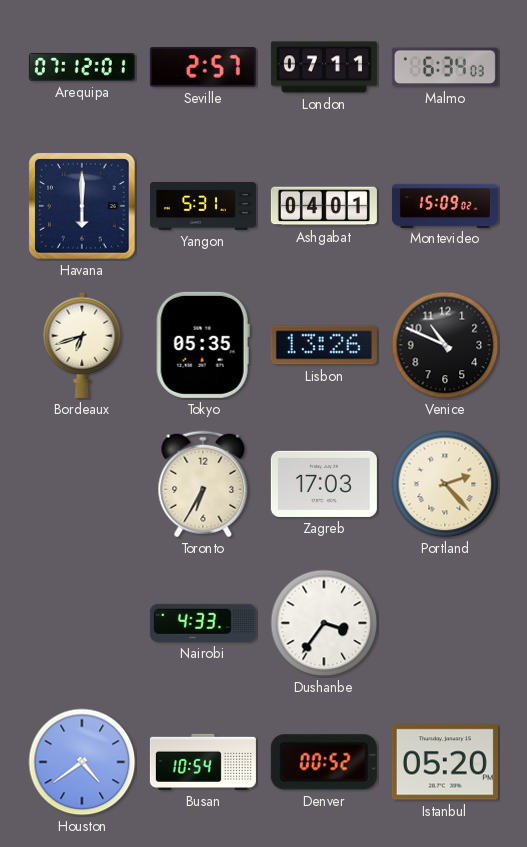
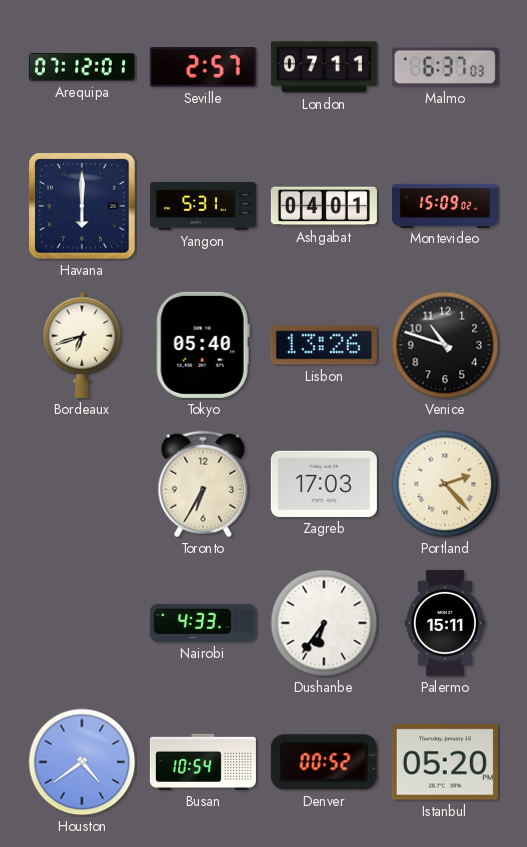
Malmo: 6:34 -> 6:37 (445, 67)
Tokyo: 05:35 -> 05:40 (203, 345)
Venice: 10:49 -> 10:48 (445, 345)
Dushanbe: 3:36 -> 6:36 (324, 623)
Palermo: none -> 15:11 (445, 623)
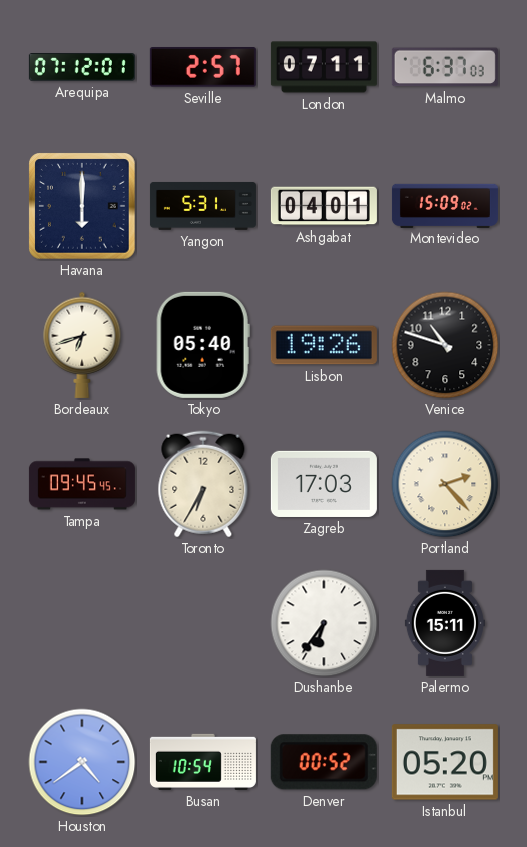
Lisbon: 13:26 -> 19:26 (324, 345)
Tampa: none -> 09:45 (82, 484)
Nairobi: 4:33 -> none (203, 623)
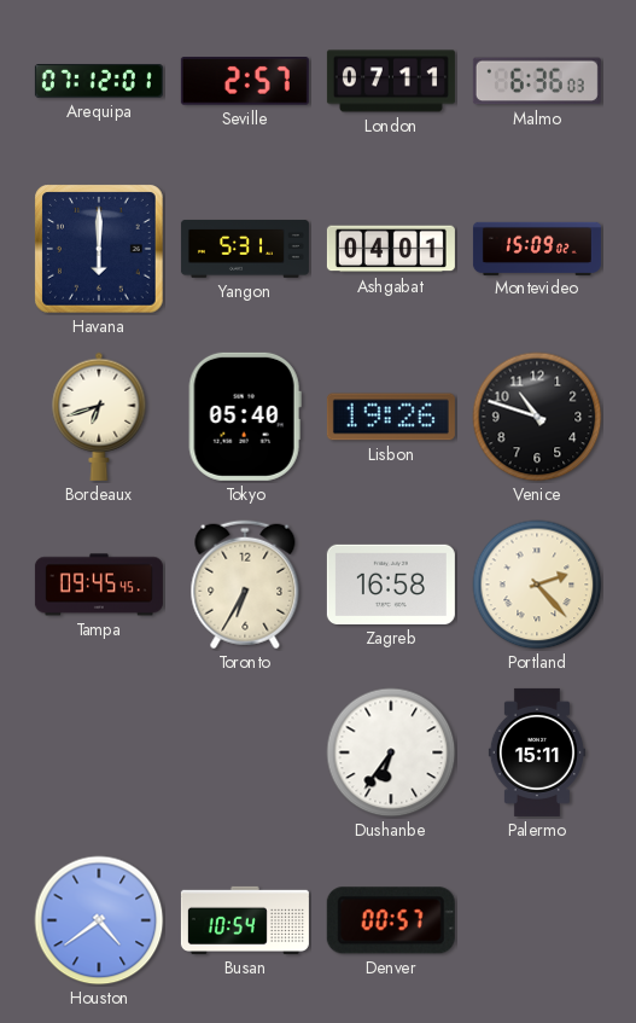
Malmo: 6:37 -> 6:36 (537, 81)
Zagreb: 17:03 -> 16:58 (391, 585)
Denver: 00:52 -> 00:57 (391, 920)
Istanbul: 05:20 -> none (445, 762)
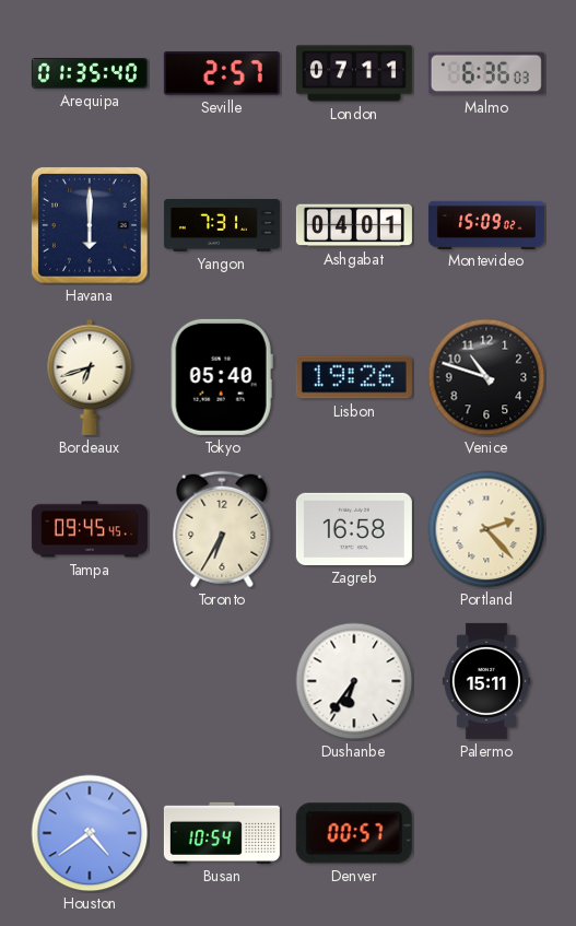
Arequipa: 07:12 -> 01:35 (90, 73)
Yangon: 5:31 -> 7:31 (222, 225)
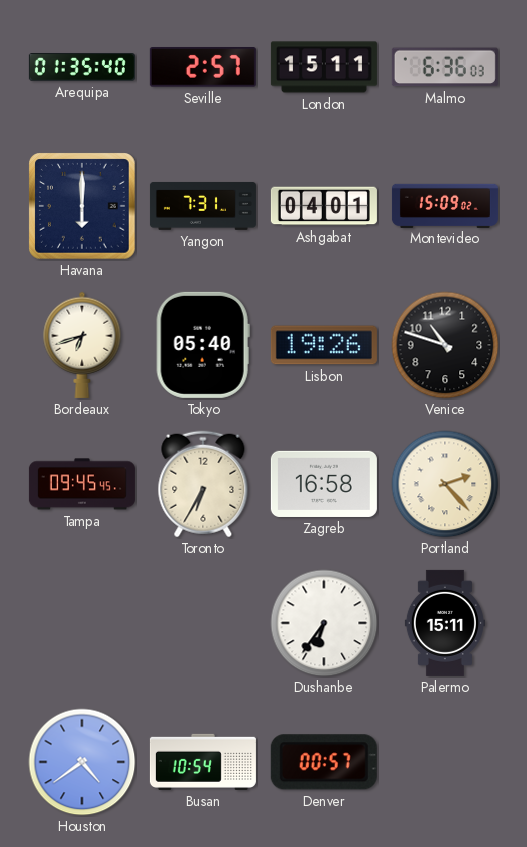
London: 07:11 -> 15:11 (324, 67)
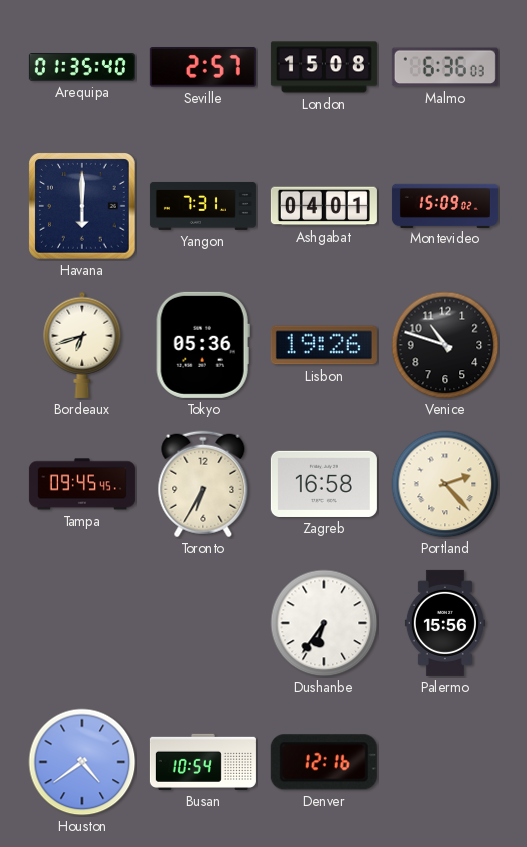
London: 15:11 -> 15:08 (324, 67)
Tokyo: 05:40 -> 05:36 (203, 345)
Palermo: 15:11 -> 15:56 (445, 623)
Denver: 00:57 -> 12:16 (324, 762)
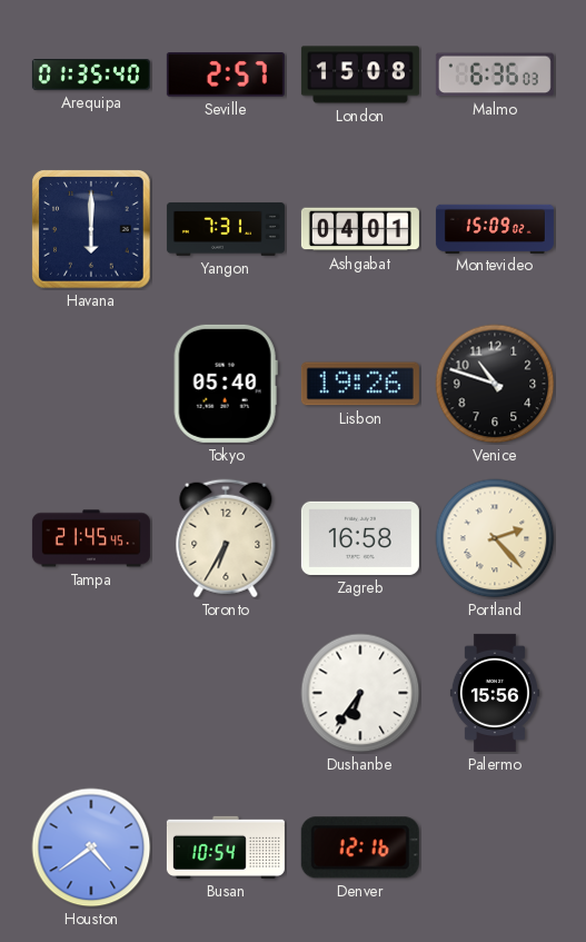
Bordeaux: 6:42 -> none (82, 345)
Tokyo: 05:36 -> 05:40 (226, 384)
Tampa: 09:45 -> 21:45 (91, 538)
